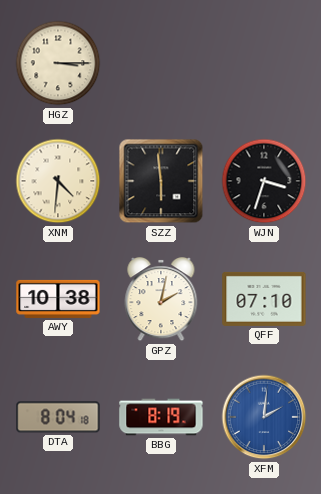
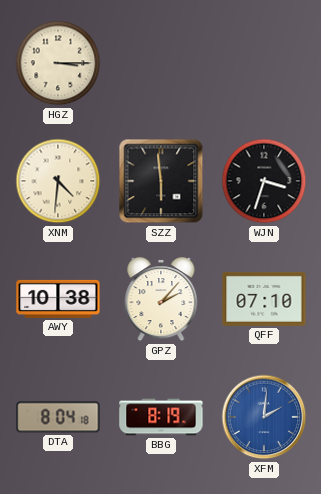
GPZ: 2:02 -> 2:07 (161, 300)
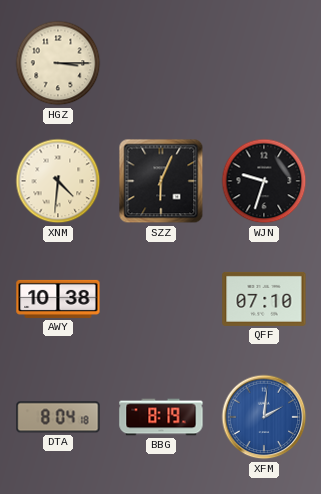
SZZ: 5:59 -> 6:04 (161, 181)
WJN: 3:33 -> 9:33 (264, 181)
GPZ: 2:07 -> none (161, 300)
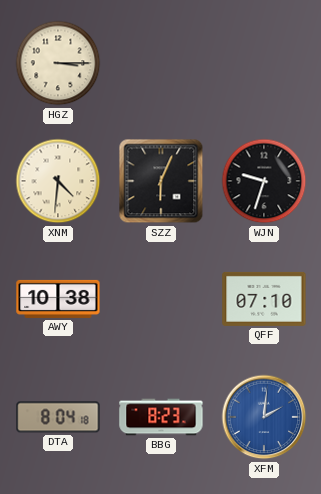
BBG: 8:19 -> 8:23 (161, 417)
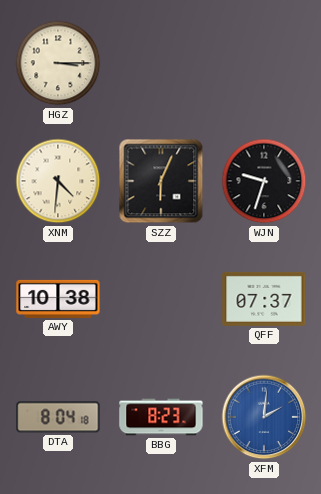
QFF: 07:10 -> 07:37 (264, 299)
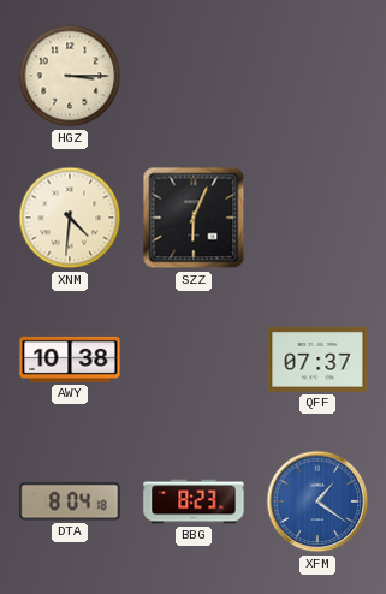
WJN: 9:33 -> none (264, 181)
XFM: 2:01 -> 1:21 (317, 501)
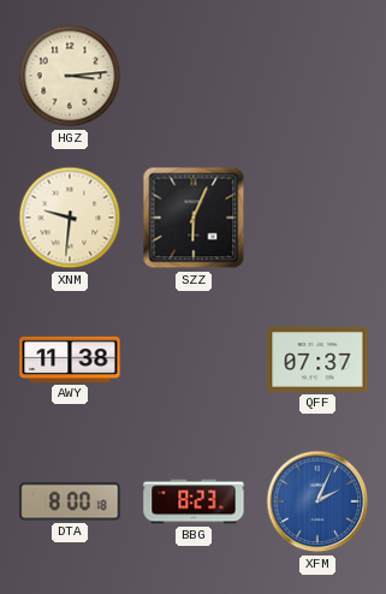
HGZ: 3:15 -> 3:14 (70, 76)
XNM: 4:31 -> 9:31 (70, 218)
AWY: 10:38 -> 11:38 (70, 360)
DTA: 8:04 -> 8:00 (70, 501)
XFM: 1:21 -> 2:04 (317, 501)
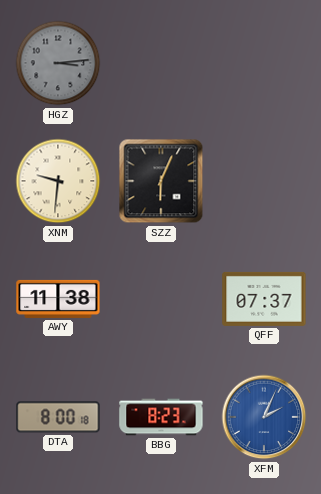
HGZ dial: cream -> grey (58, 63)
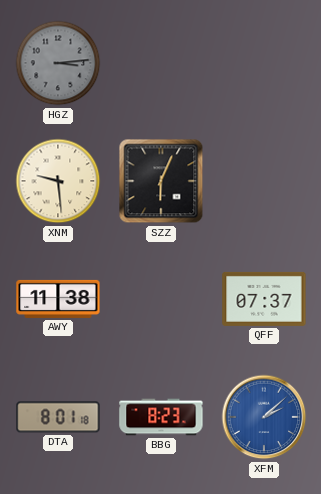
XNM: 9:31 -> 9:29 (58, 181)
DTA: 8:00 -> 8:01 (58, 417)
XFM: 2:04 -> 2:08 (264, 417)
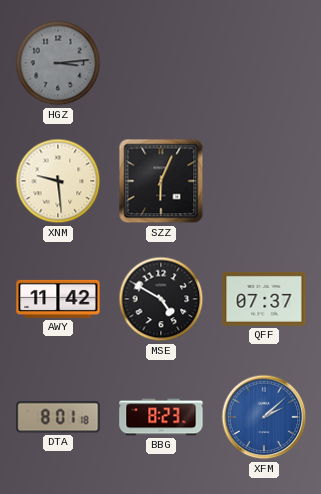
AWY: 11:38 -> 11:42 (58, 299)
MSE: none -> 4:50 (161, 299)
